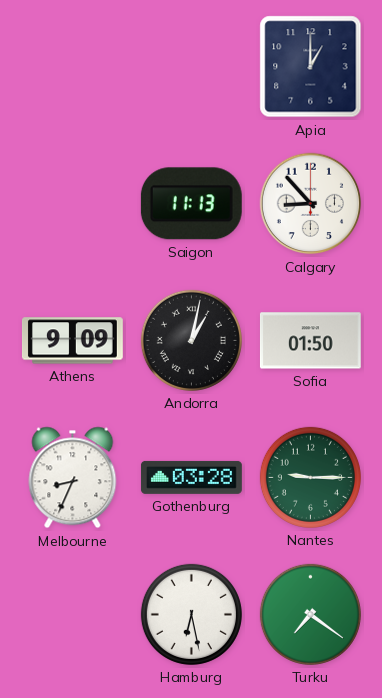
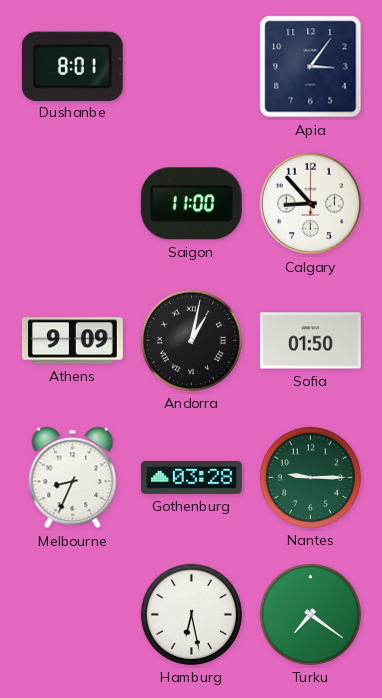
Dushanbe: none -> 8:01 (72, 66)
Apia: 1:00 -> 3:06 (311, 67)
Saigon: 11:13 -> 11:00 (191, 204)
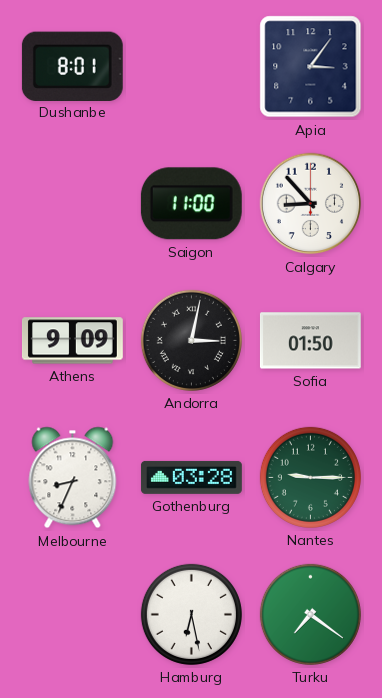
Andorra: 1:02 -> 3:02 (191, 340)
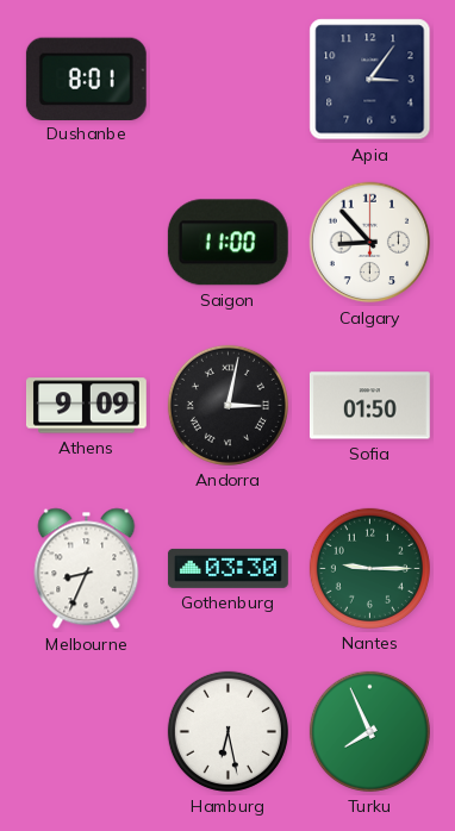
Gothenburg: 03:28 -> 03:30 (227, 568)
Turku: 7:21 -> 7:56 (369, 731)
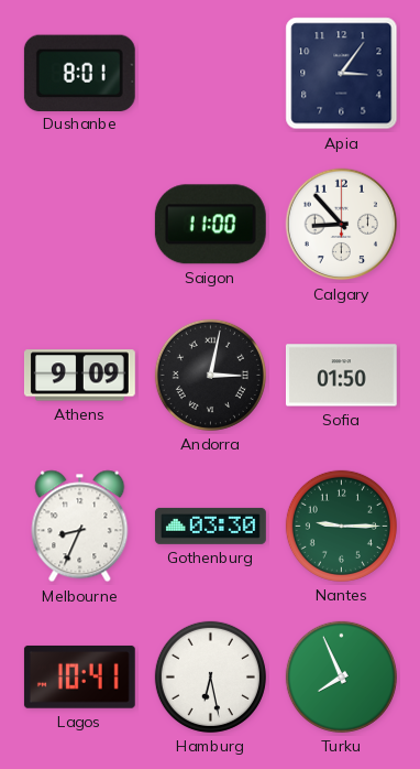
Lagos: none -> 10:41 (79, 676)
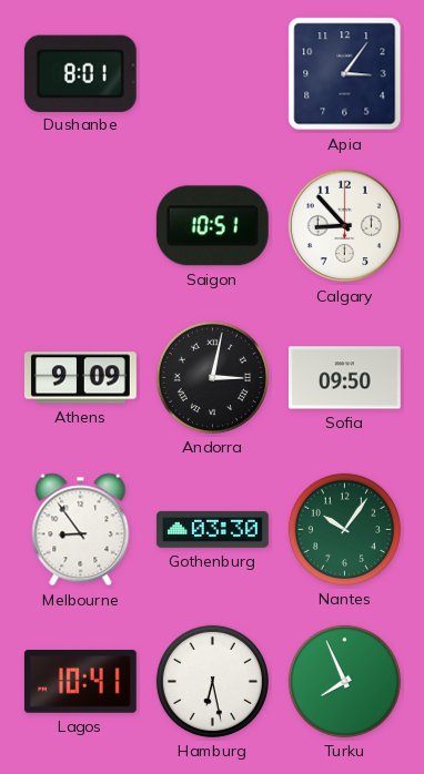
Saigon: 11:00 -> 10:51 (212, 226)
Sofia: 01:50 -> 09:50 (344, 378)
Melbourne: 8:34 -> 8:54 (81, 530)
Nantes: 9:15 -> 10:06 (344, 529)
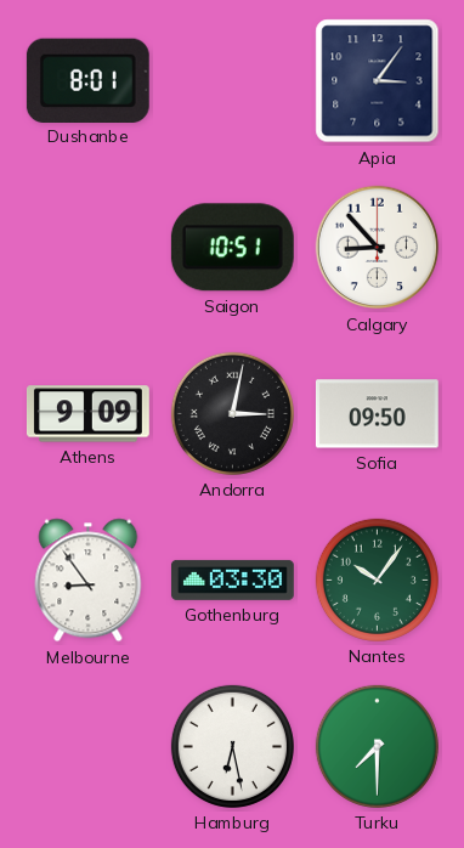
Lagos: 10:41 -> none (80, 681)
Turku: 7:56 -> 7:30 (377, 746)
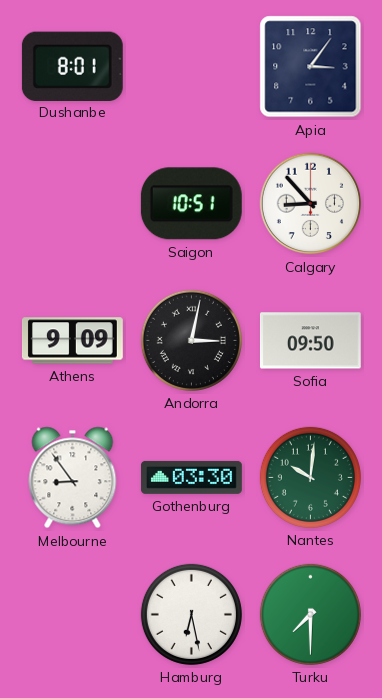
Nantes: 10:06 -> 10:01 (310, 477)
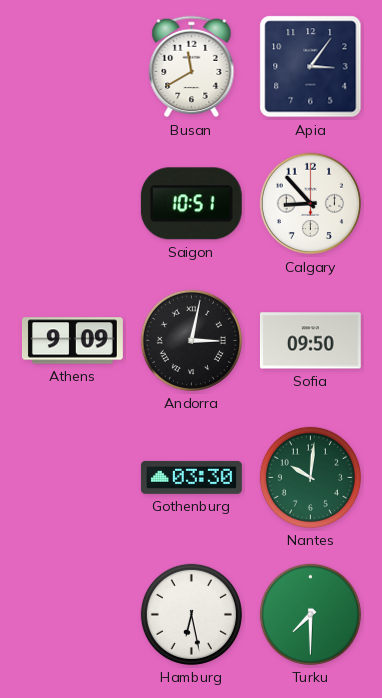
Dushanbe: 8:01 -> none (72, 66)
Busan: none -> 11:40 (192, 67)
Melbourne: 8:54 -> none (73, 478)
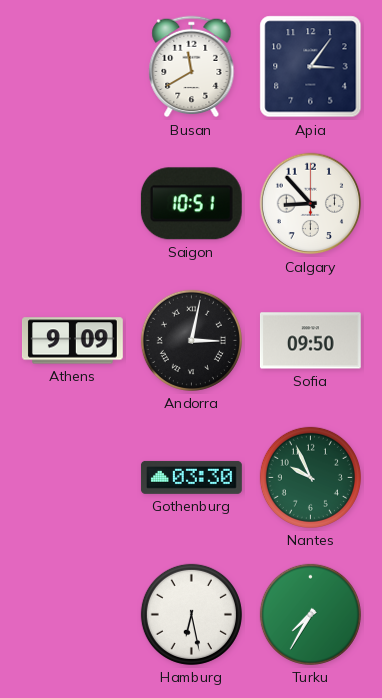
Nantes: 10:01 -> 9:56 (310, 477)
Turku: 7:30 -> 7:35 (310, 614)
